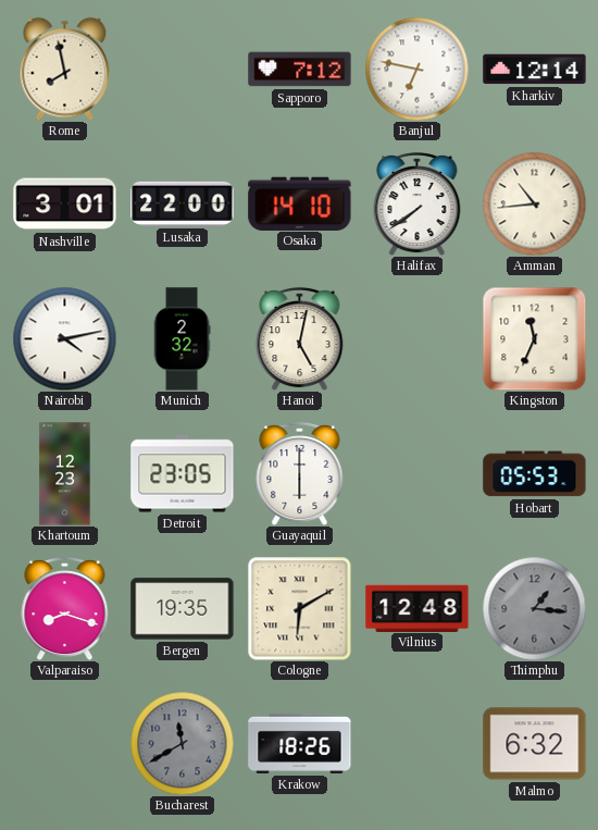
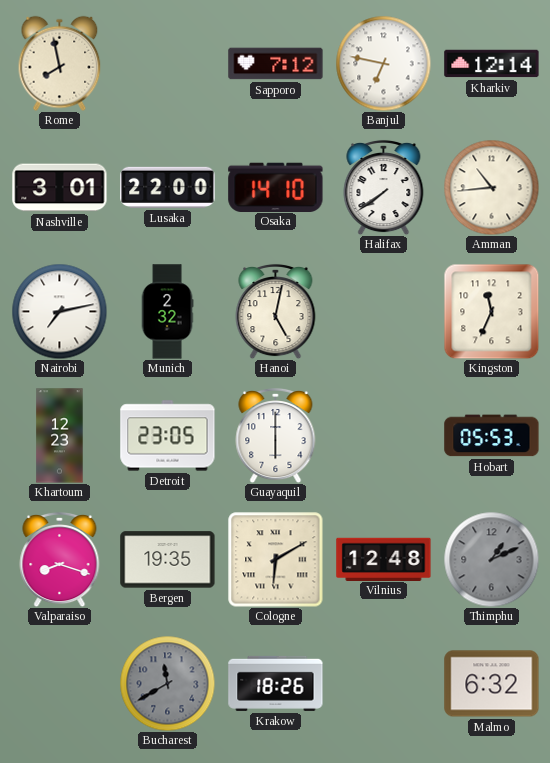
Nairobi: 4:13 -> 7:13 (59, 311)
Thimphu: 1:16 -> 1:11 (491, 559)
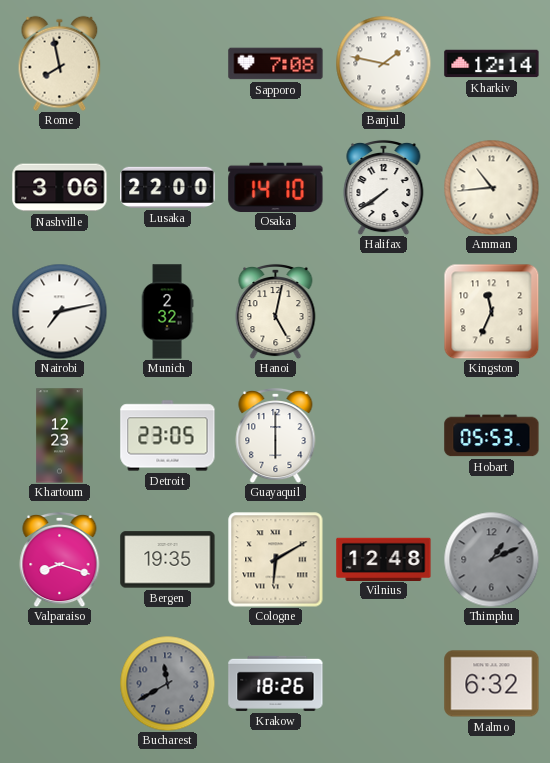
Sapporo: 7:12 -> 7:08 (276, 64)
Banjul: 6:47 -> 1:47 (383, 63)
Nashville: 3:01 -> 3:06 (60, 188)
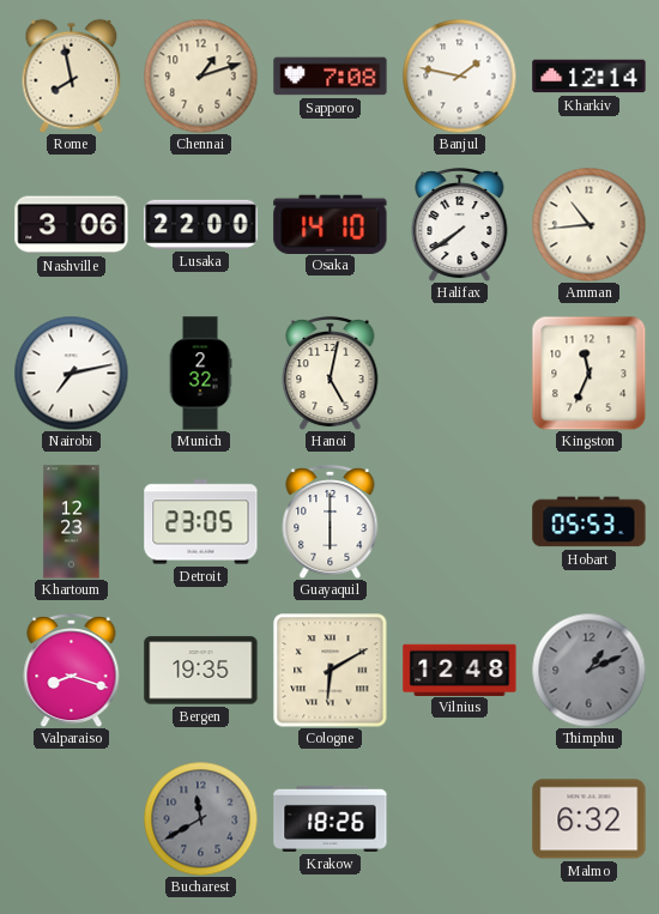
Chennai: none -> 1:12 (200, 75)
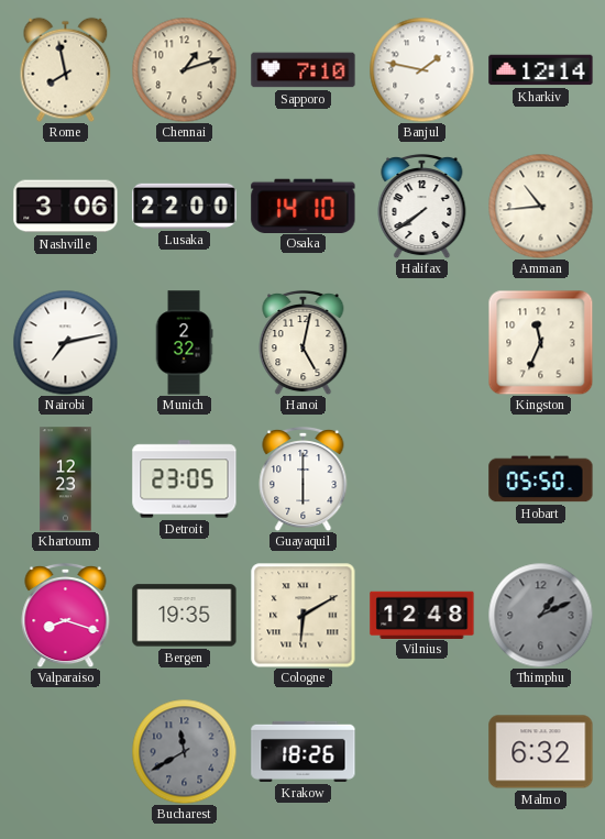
Sapporo: 7:08 -> 7:10 (304, 70)
Hobart: 05:53 -> 05:50 (541, 479)
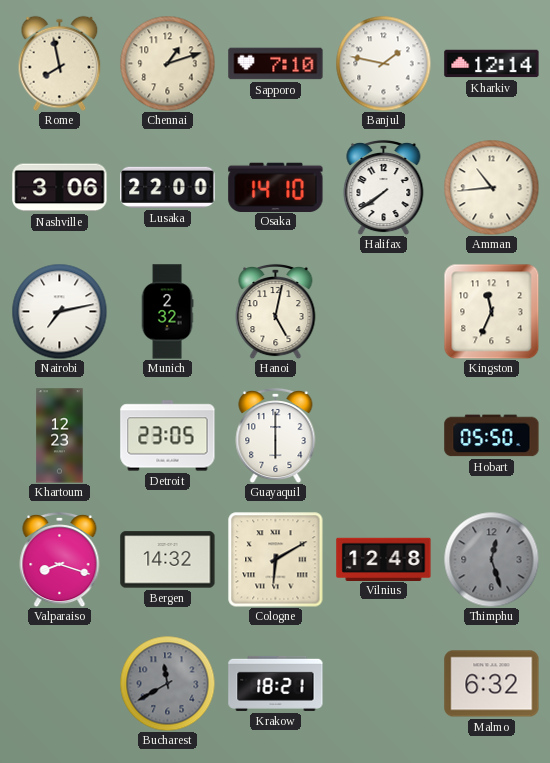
Bergen: 19:35 -> 14:32 (168, 560)
Thimphu: 1:11 -> 12:27 (491, 559)
Krakow: 18:26 -> 18:21 (276, 683)
